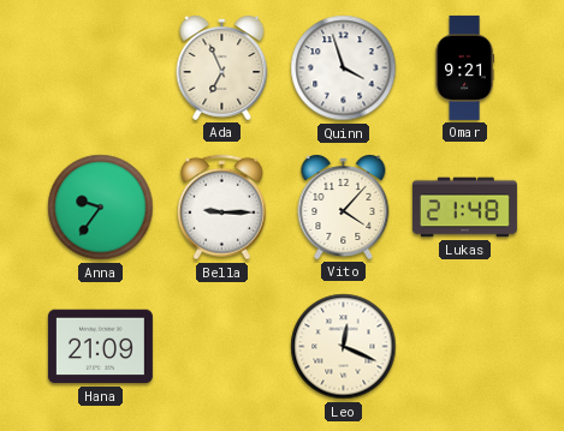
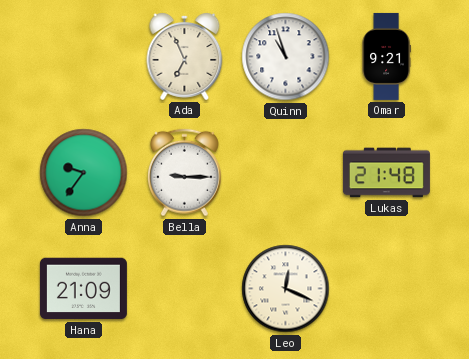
Quinn: 3:57 -> 10:57 (286, 57)
Vito: 4:07 -> none (344, 208)
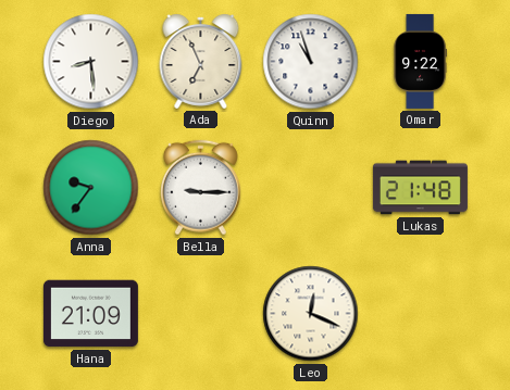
Diego: none -> 8:29 (91, 62)
Omar: 9:21 -> 9:22 (420, 61)
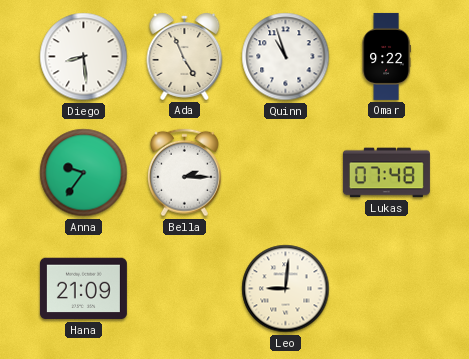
Ada: 6:56 -> 4:56 (185, 57)
Bella: 9:15 -> 2:15 (184, 173)
Lukas: 21:48 -> 07:48 (386, 173)
Leo: 12:19 -> 9:01 (286, 289)
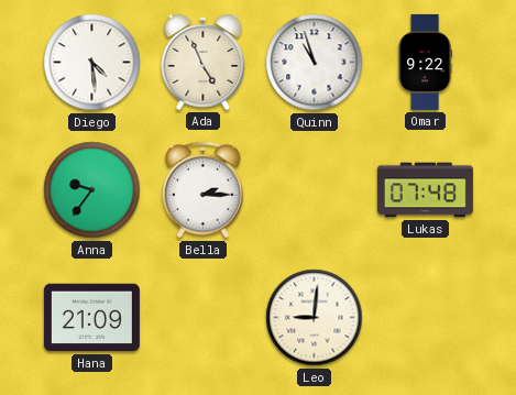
Diego: 8:29 -> 4:29 (92, 63)
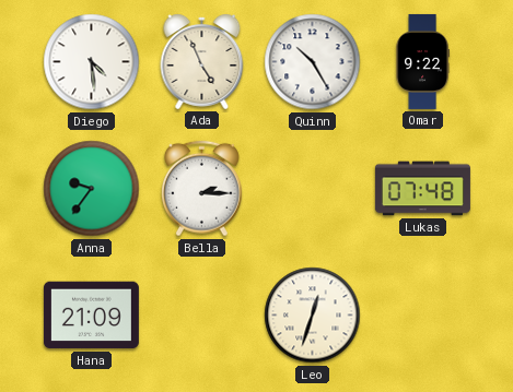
Quinn: 10:57 -> 10:25 (313, 62)
Leo: 9:01 -> 12:33 (313, 316)
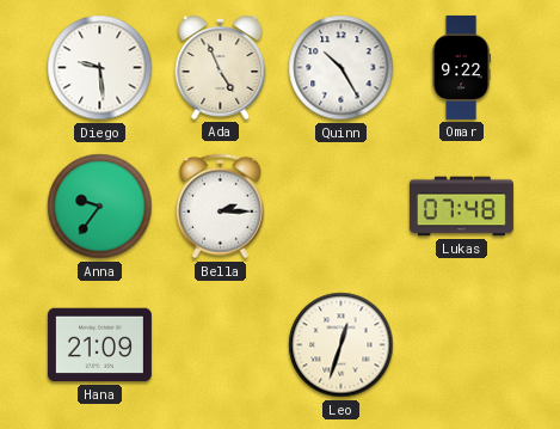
Diego: 4:29 -> 9:29 (100, 68)
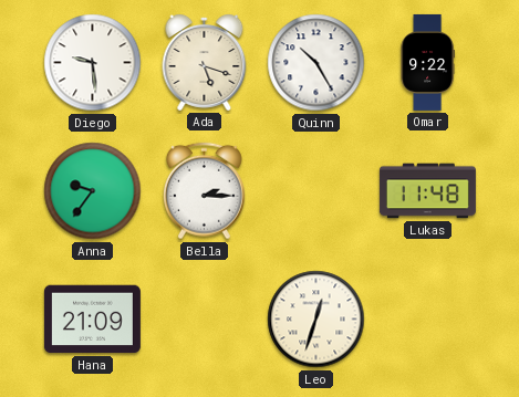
Ada: 4:56 -> 5:18 (205, 63)
Lukas: 07:48 -> 11:48 (427, 191)
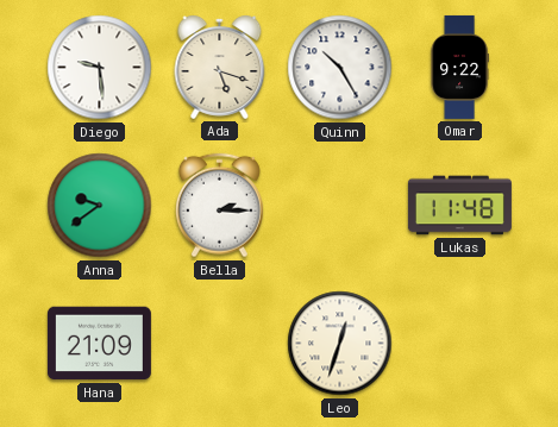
Anna: 9:36 -> 9:39 (100, 206)
